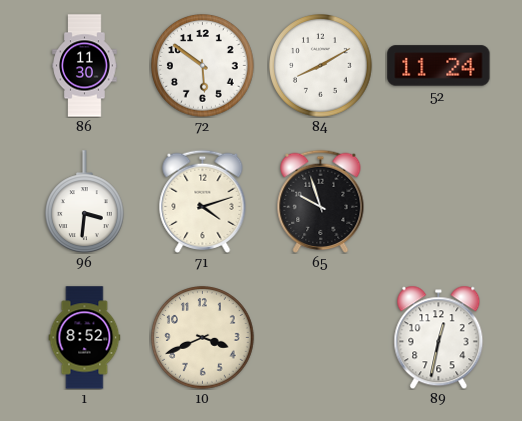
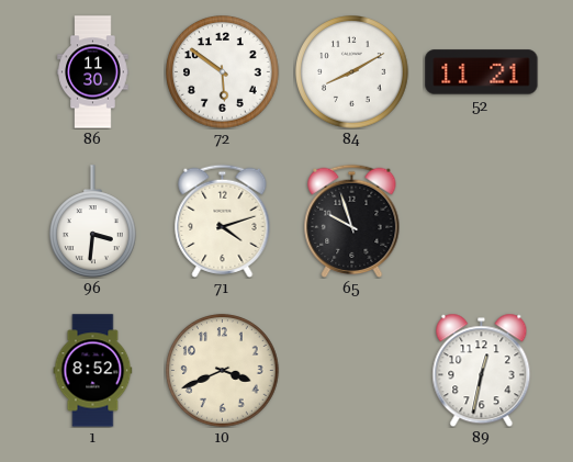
52: 11:24 -> 11:21 (482, 72)
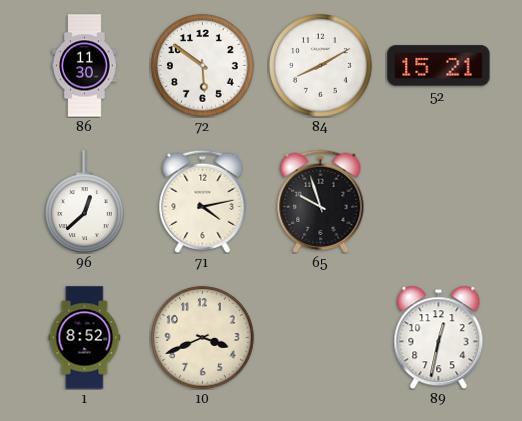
52: 11:21 -> 15:21 (439, 66)
96: 3:31 -> 12:38 (85, 202)
71: 4:12 -> 4:13 (203, 201)
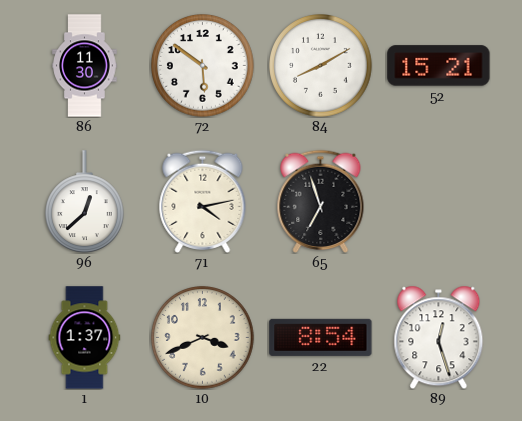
65: 9:57 -> 6:57 (321, 201)
1: 8:52 -> 1:37 (85, 338)
22: none -> 8:54 (321, 337)
89: 12:32 -> 12:27 (439, 337)
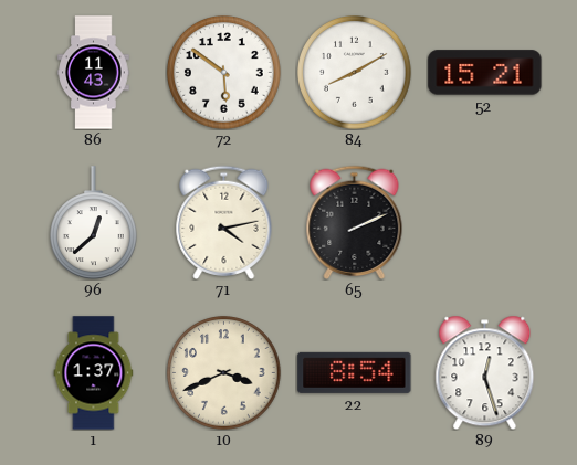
86: 11:30 -> 11:43 (94, 73)
65: 6:57 -> 2:11 (355, 222)
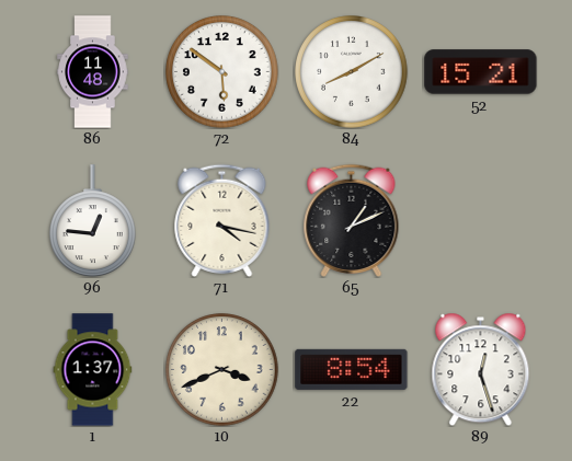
86: 11:43 -> 11:48 (93, 72)
96: 12:38 -> 12:46 (93, 221)
71: 4:13 -> 4:17 (222, 220)
65: 2:11 -> 1:11 (352, 220)
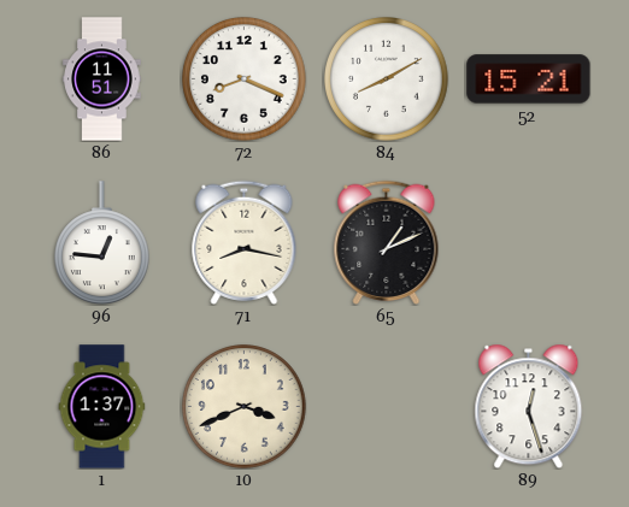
86: 11:48 -> 11:51 (102, 79)
72: 5:51 -> 8:19 (245, 79)
71: 4:17 -> 8:17 (245, 242)
22: 8:54 -> none (352, 369)
